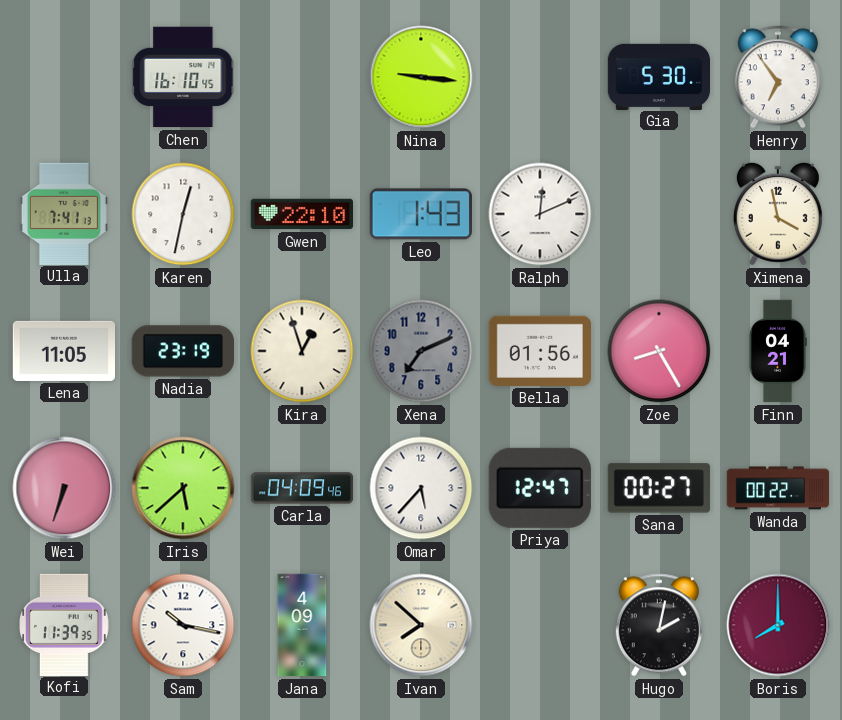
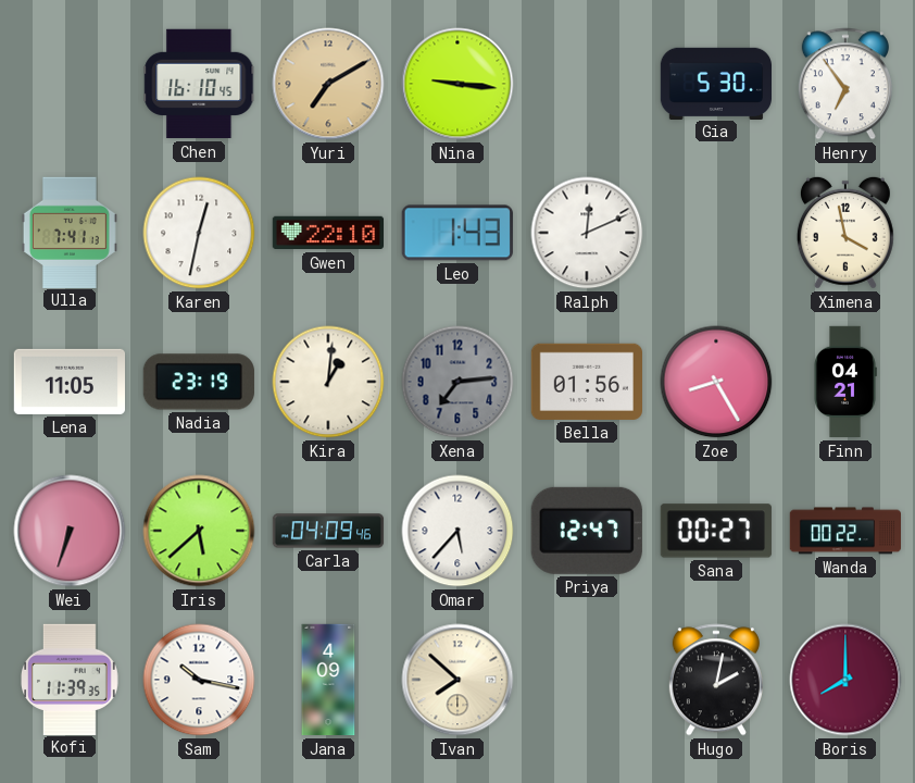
Yuri: none -> 7:10 (328, 84)
Kira: 12:57 -> 1:01 (328, 382)
Xena: 7:11 -> 7:14 (457, 382)
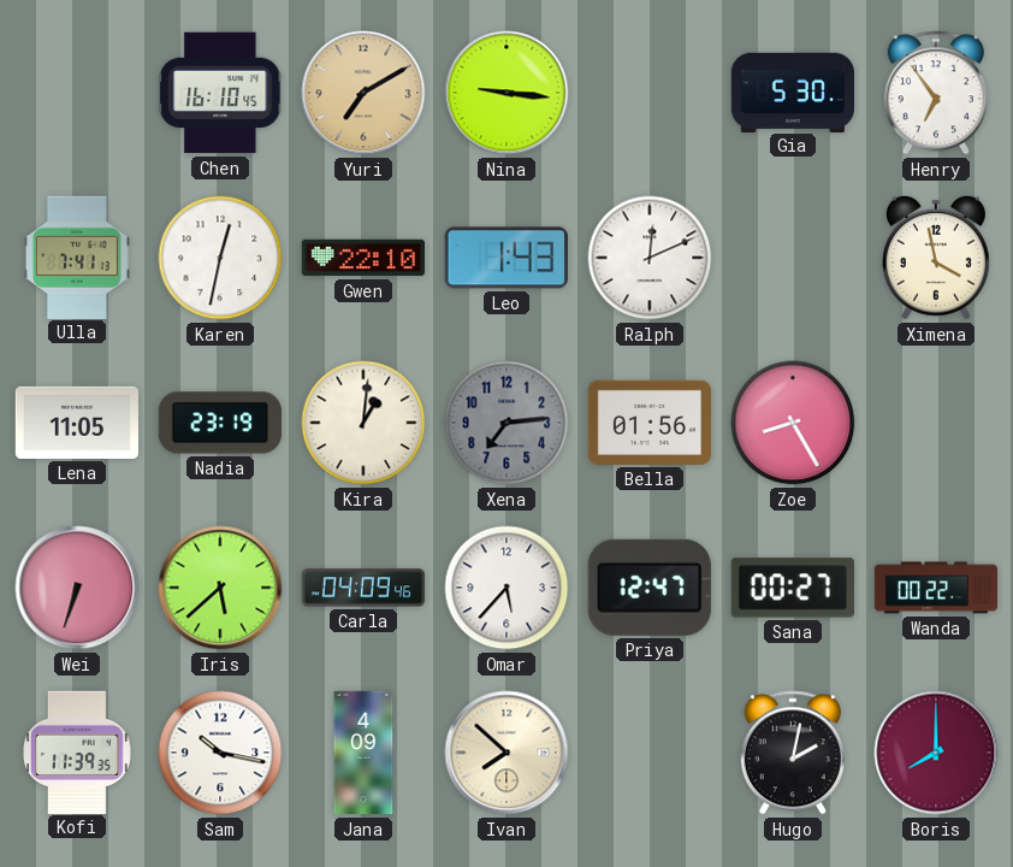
Finn: 04:21 -> none (845, 382)
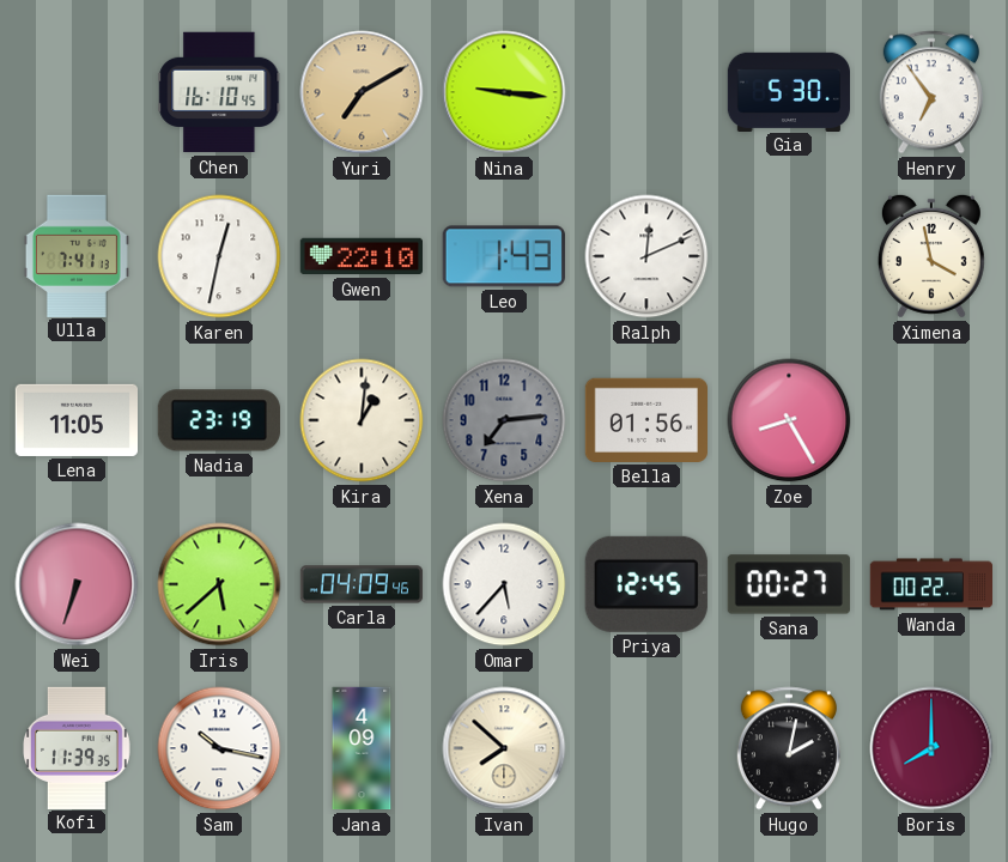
Priya: 12:47 -> 12:45 (646, 584)
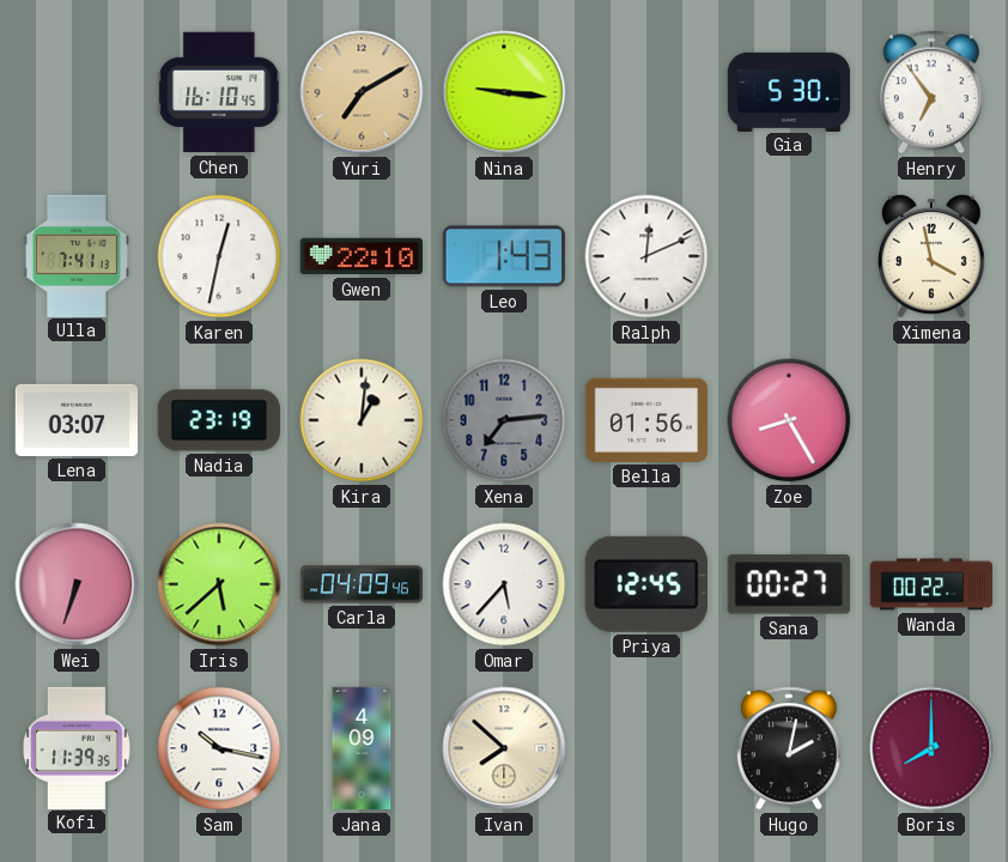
Lena: 11:05 -> 03:07 (75, 420)
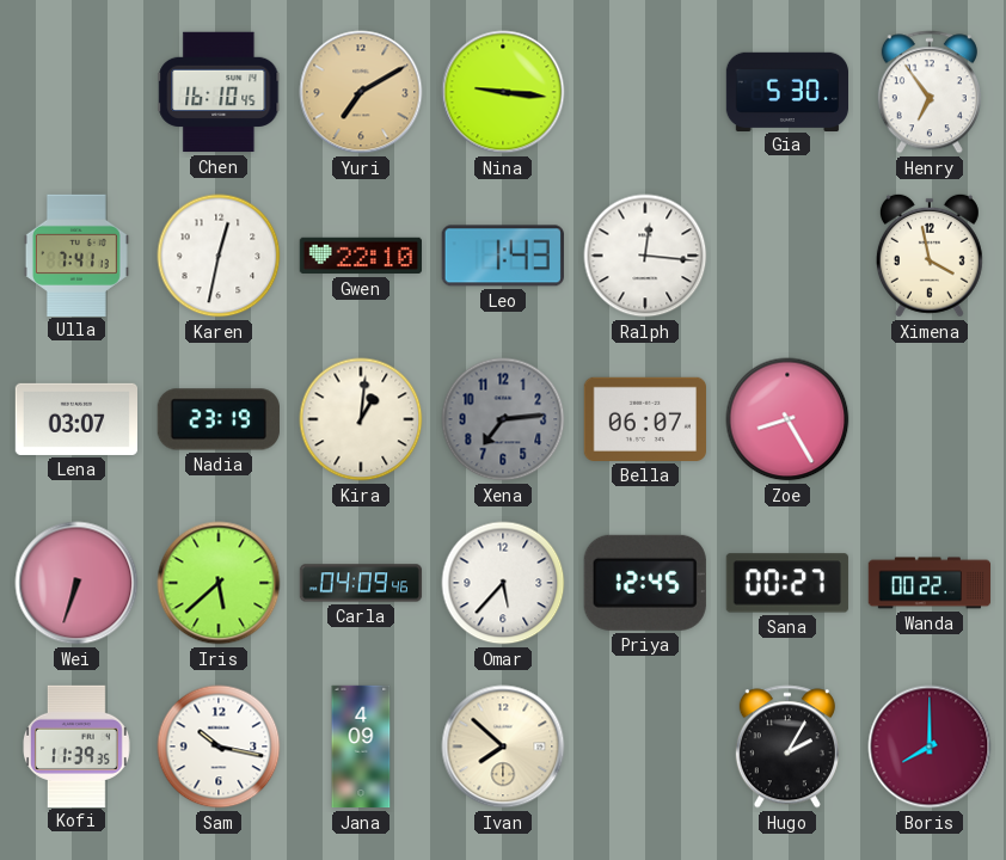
Ralph: 12:11 -> 12:16 (645, 256)
Bella: 01:56 -> 06:07 (644, 419)
Hugo: 2:02 -> 2:05 (787, 747)
